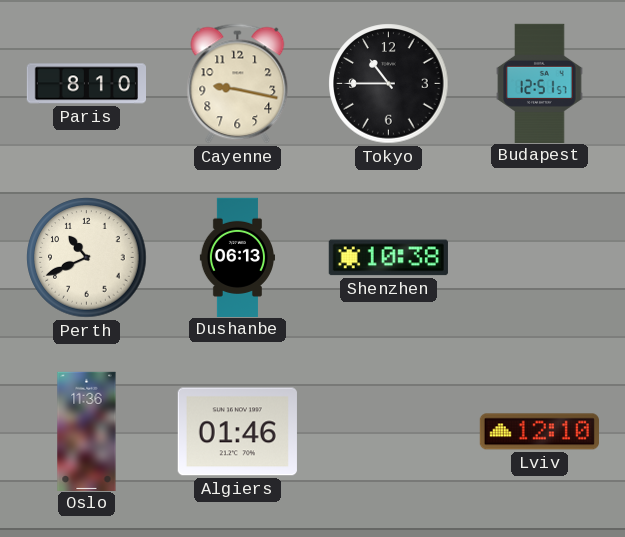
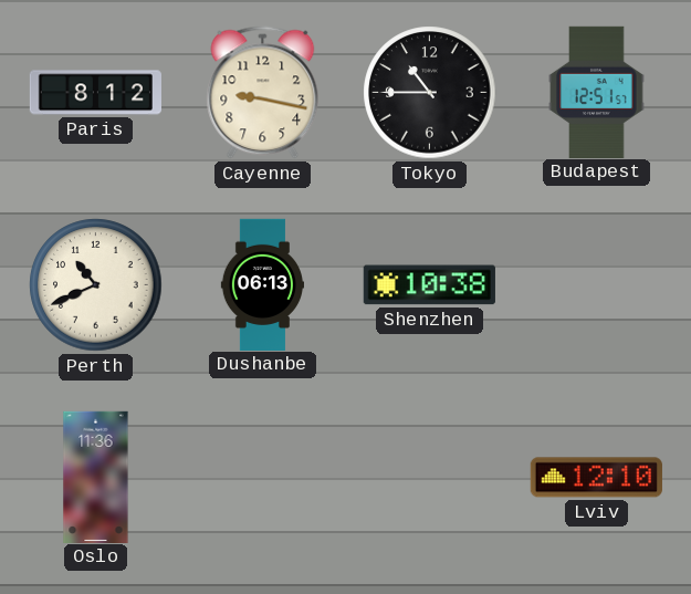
Paris: 8:10 -> 8:12 (95, 93)
Algiers: 01:46 -> none (237, 432)
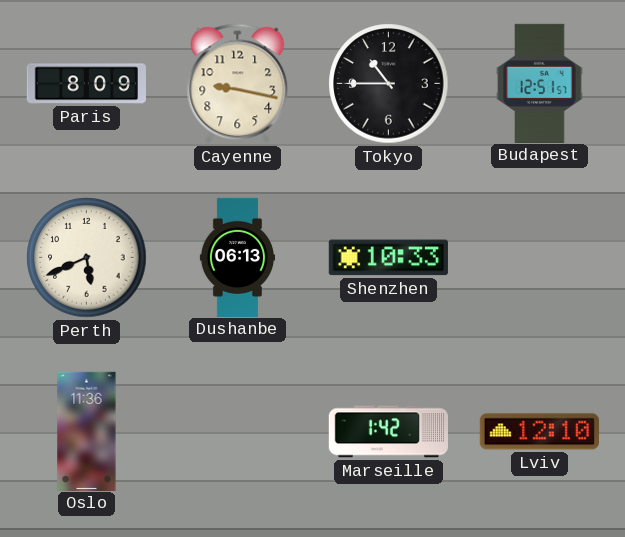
Paris: 8:12 -> 8:09 (86, 84)
Perth: 10:41 -> 5:41 (87, 258)
Shenzhen: 10:38 -> 10:33 (388, 258)
Marseille: none -> 1:42 (388, 432)
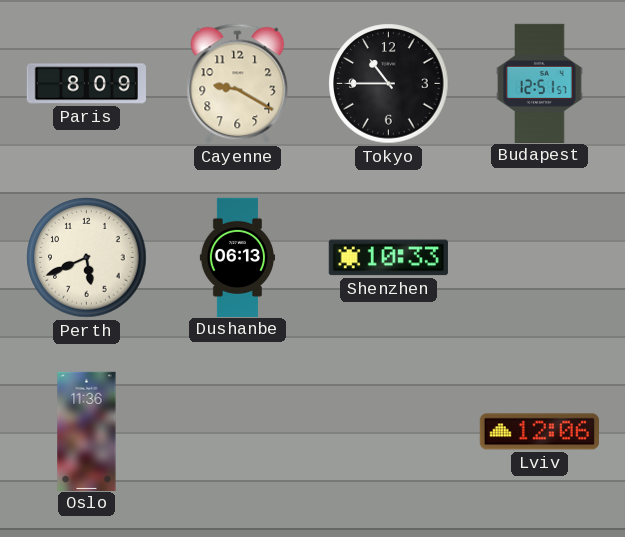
Cayenne: 9:17 -> 9:20 (238, 84)
Marseille: 1:42 -> none (388, 432)
Lviv: 12:10 -> 12:06 (539, 432)
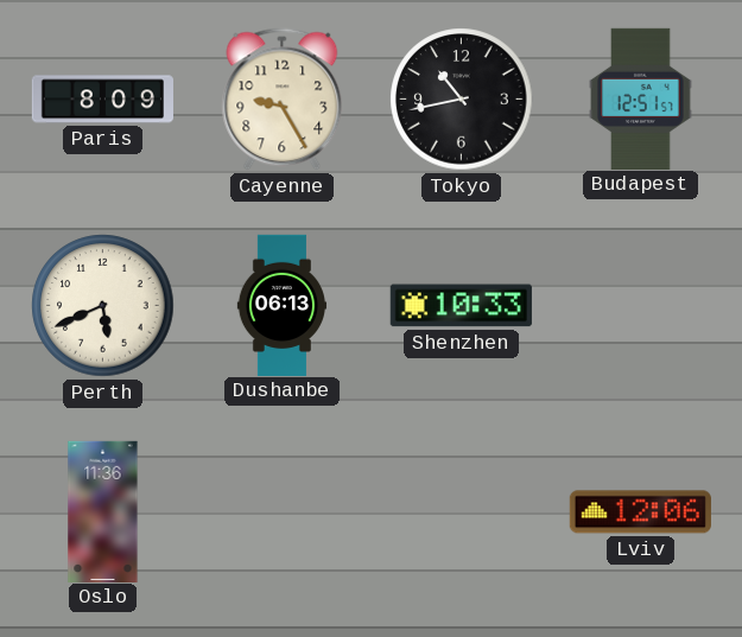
Cayenne: 9:20 -> 9:25 (283, 100)
Tokyo: 10:45 -> 10:43 (462, 100)
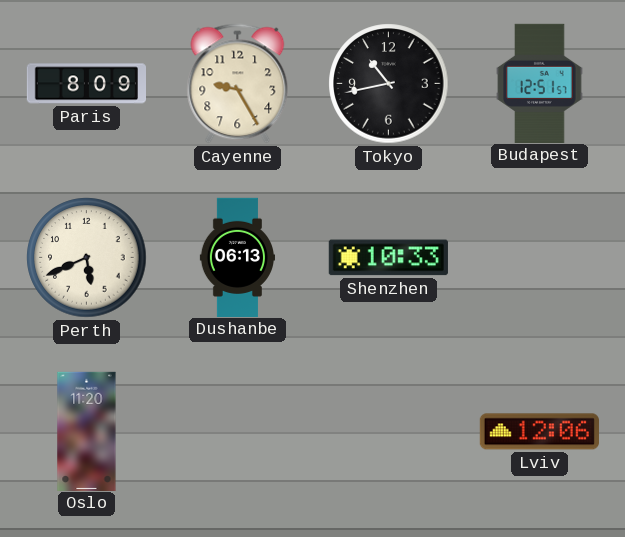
Oslo: 11:36 -> 11:20 (87, 431)
